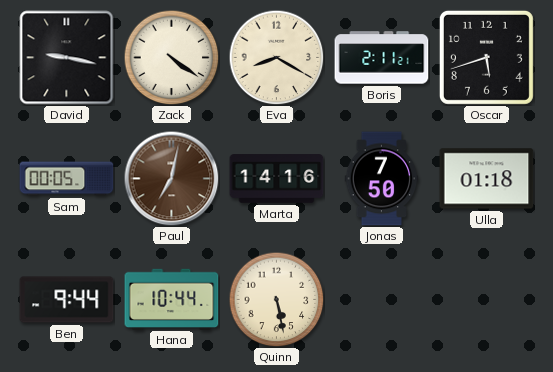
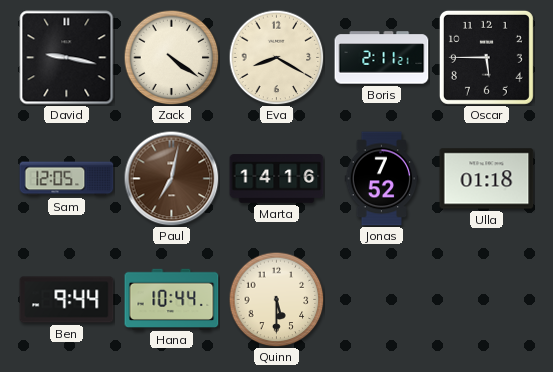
Oscar: 5:42 -> 5:45 (486, 57)
Sam: 00:05 -> 12:05 (67, 179)
Jonas: 7:50 -> 7:52 (382, 179)
Quinn: 5:28 -> 5:30 (276, 299)
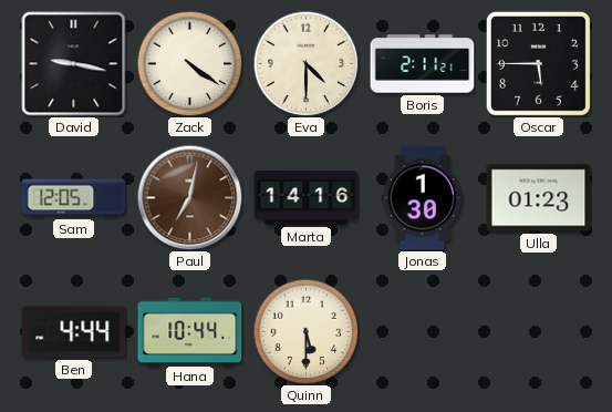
Eva: 8:20 -> 4:30 (305, 63)
Jonas: 7:52 -> 1:30 (423, 198)
Ulla: 01:18 -> 01:23 (539, 198)
Ben: 9:44 -> 4:44 (74, 332)
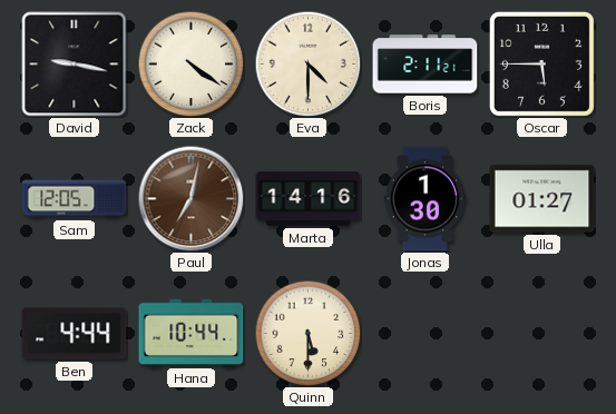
Ulla: 01:23 -> 01:27 (542, 199)
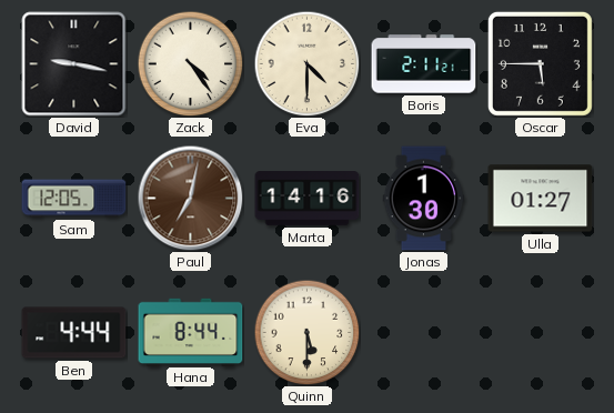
Zack: 4:21 -> 4:24 (190, 63)
Hana: 10:44 -> 8:44 (191, 332)
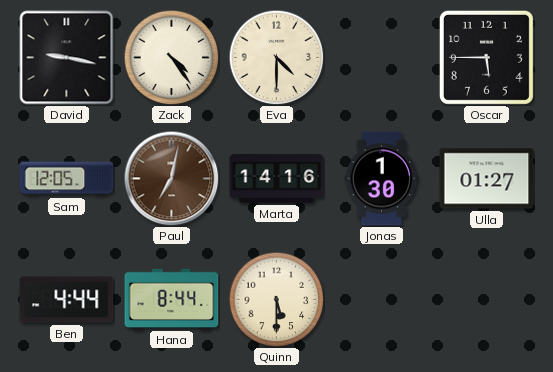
Boris: 2:11 -> none (424, 64)
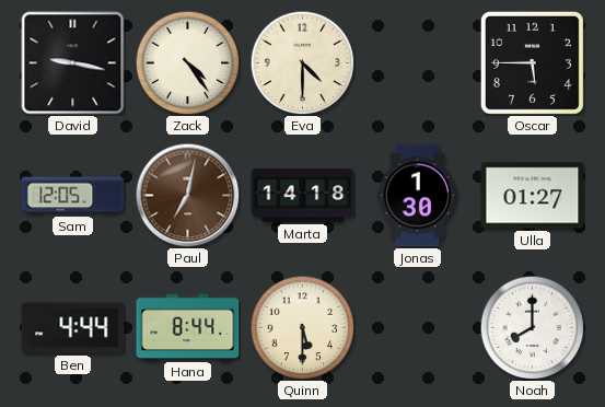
Marta: 14:16 -> 14:18 (303, 196)
Noah: none -> 8:00 (532, 327)
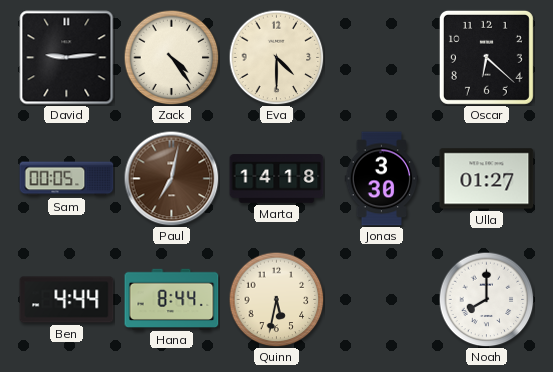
David: 9:17 -> 9:14 (67, 58)
Oscar: 5:45 -> 6:22 (486, 57)
Sam: 12:05 -> 00:05 (67, 179)
Jonas: 1:30 -> 3:30 (382, 179)
Quinn: 5:30 -> 5:32 (276, 299)
